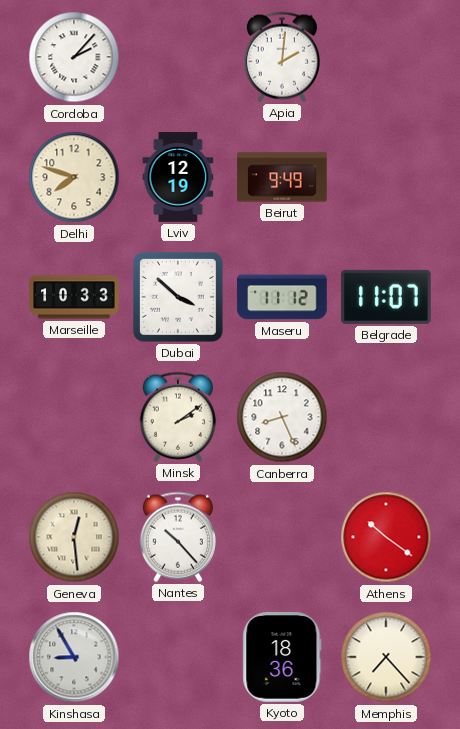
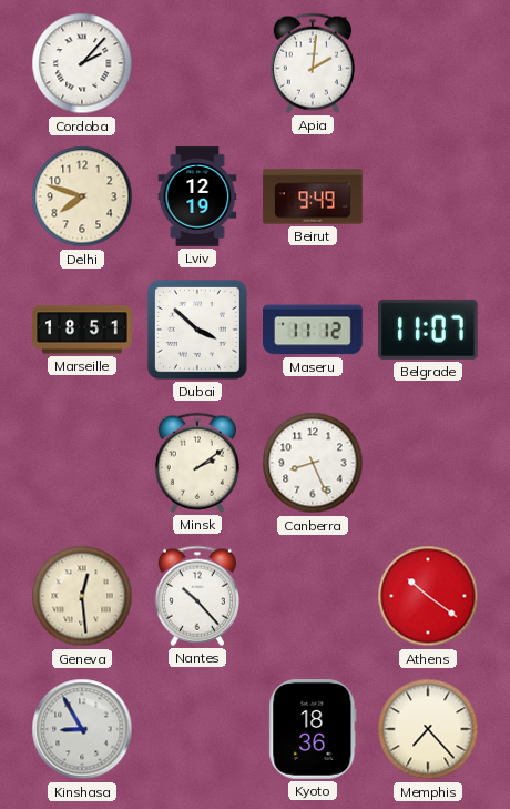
Marseille: 10:33 -> 18:51 (82, 330)
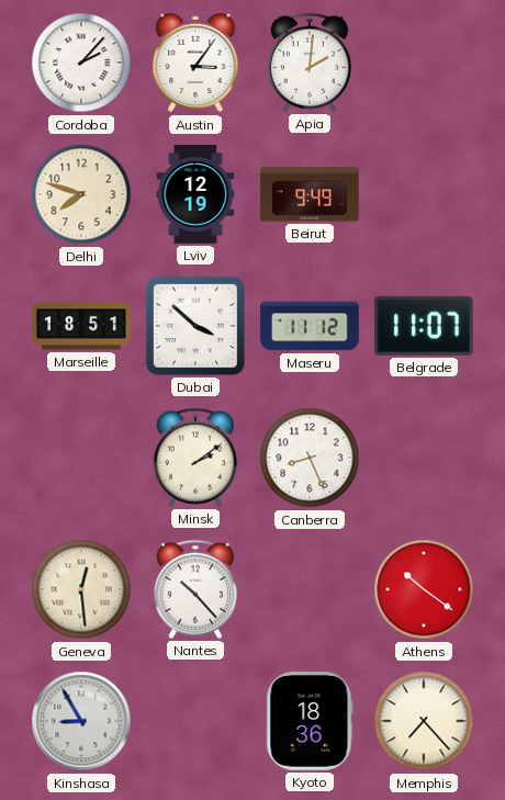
Austin: none -> 3:06 (195, 63)
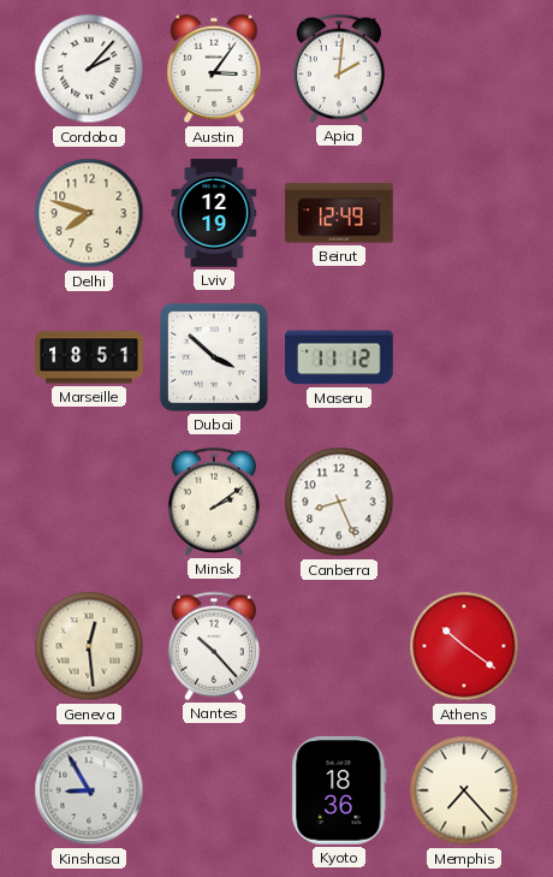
Beirut: 9:49 -> 12:49 (339, 213)
Belgrade: 11:07 -> none (425, 326)
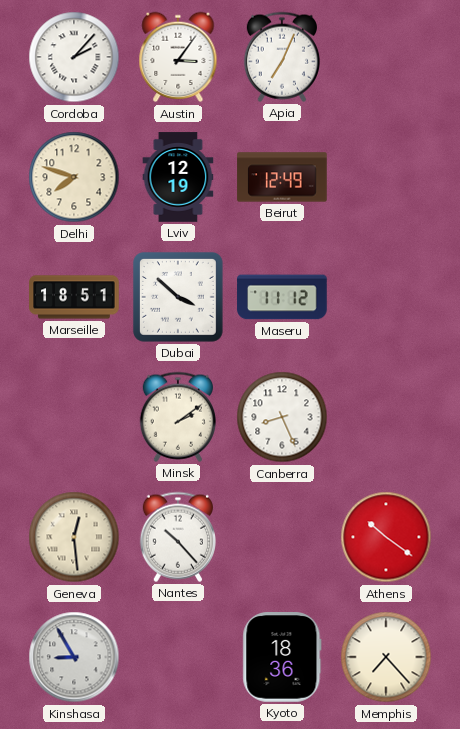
Apia: 2:01 -> 7:04 (282, 57)
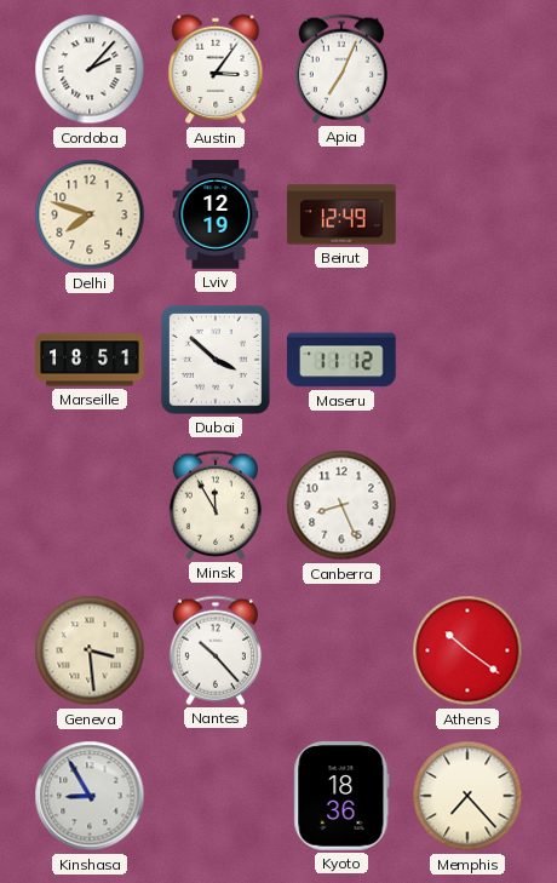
Minsk: 2:09 -> 11:55 (216, 505)
Geneva: 12:29 -> 3:29 (90, 650)
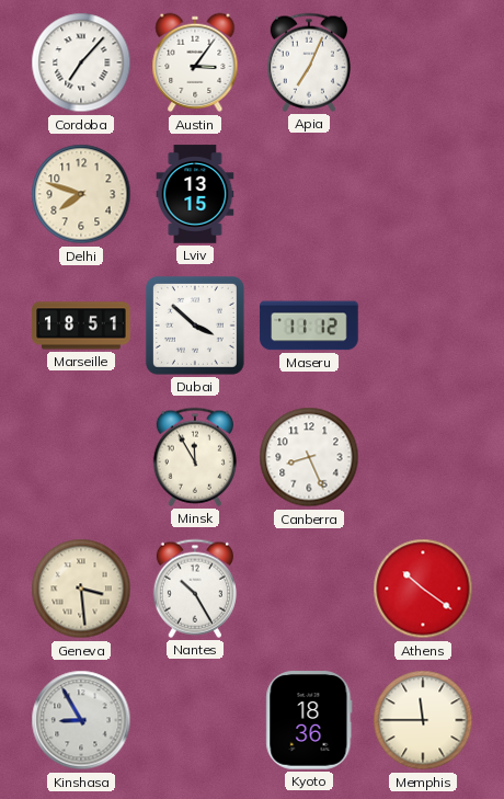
Cordoba: 2:07 -> 7:07 (81, 62)
Lviv: 12:19 -> 13:15 (195, 194)
Beirut: 12:49 -> none (341, 214)
Nantes: 10:23 -> 10:25 (195, 589)
Memphis: 7:23 -> 11:45 (423, 720)
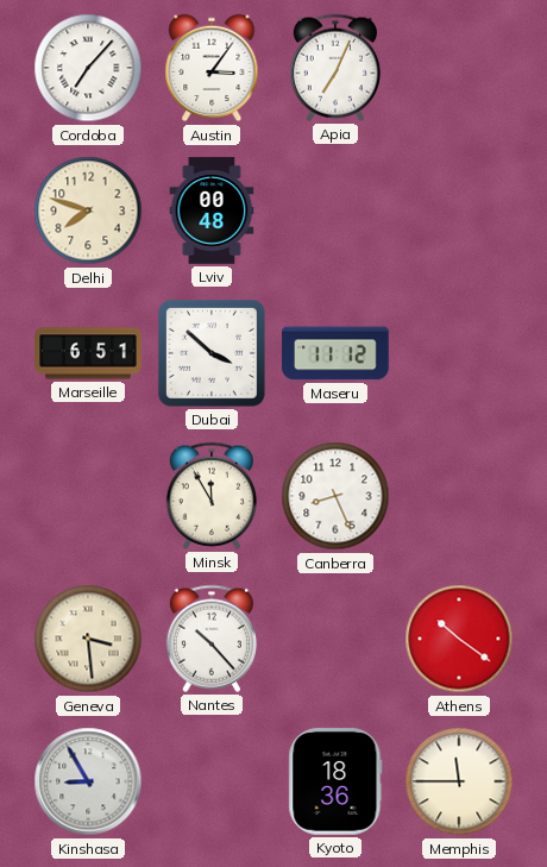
Lviv: 13:15 -> 00:48 (212, 211)
Marseille: 18:51 -> 6:51 (88, 353)
Nantes: 10:25 -> 10:23 (212, 639)
